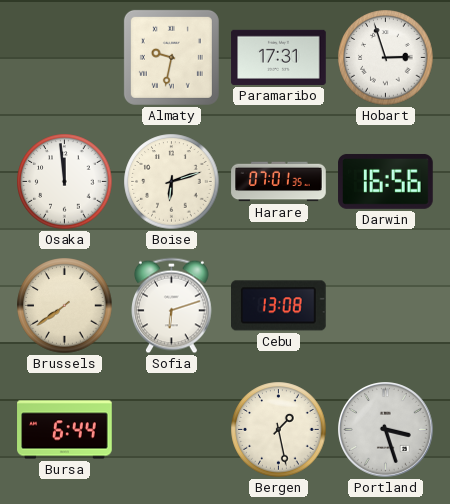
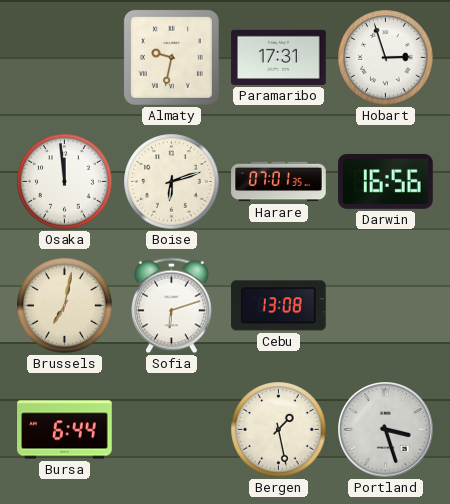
Brussels: 7:39 -> 7:02 (65, 306)
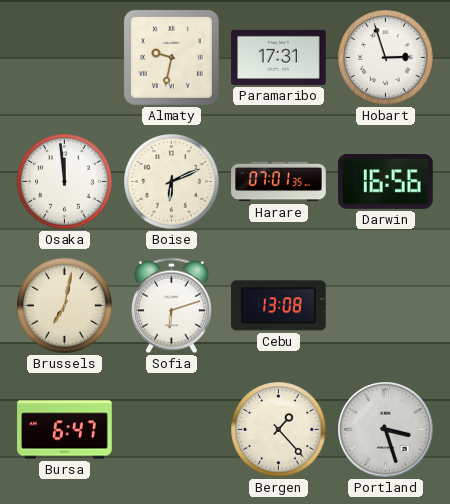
Boise: 6:12 -> 6:11 (172, 182)
Bursa: 6:44 -> 6:47 (65, 430)
Bergen: 1:28 -> 1:23 (279, 430)
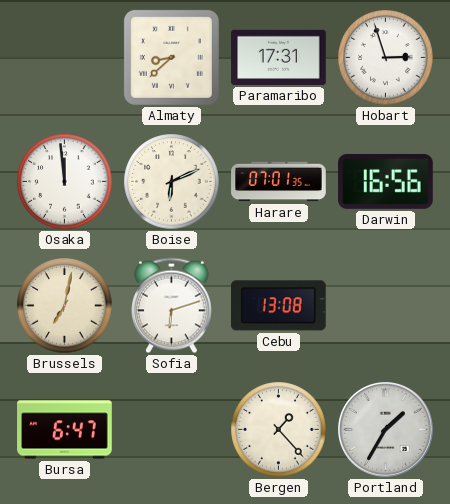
Almaty: 9:32 -> 8:38 (171, 57)
Portland: 3:27 -> 1:35 (386, 430)
